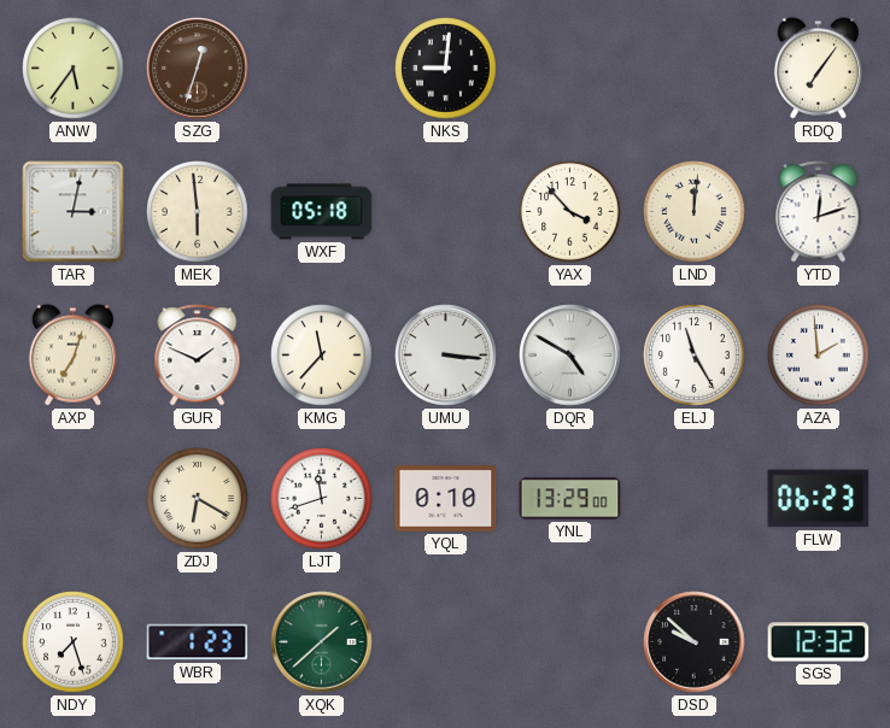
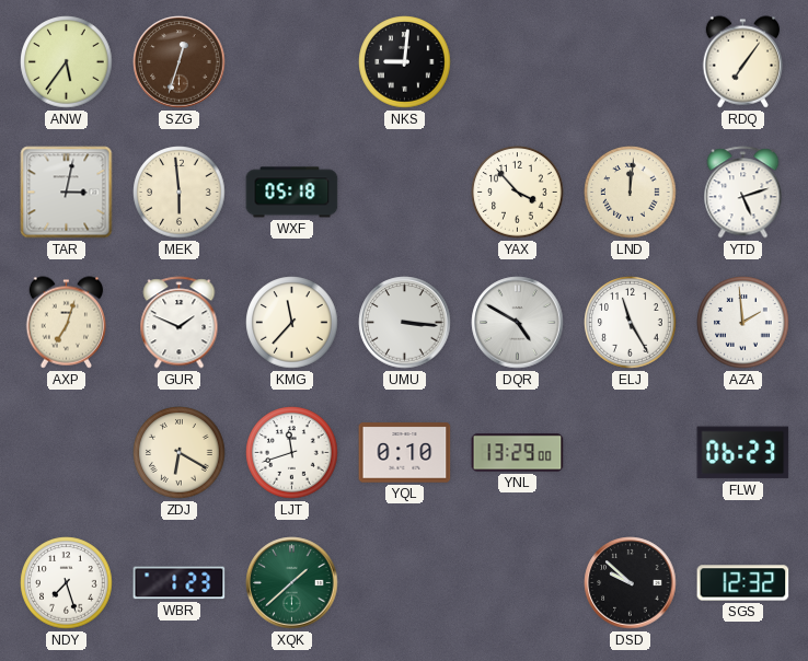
YTD: 12:12 -> 5:12 (743, 193)
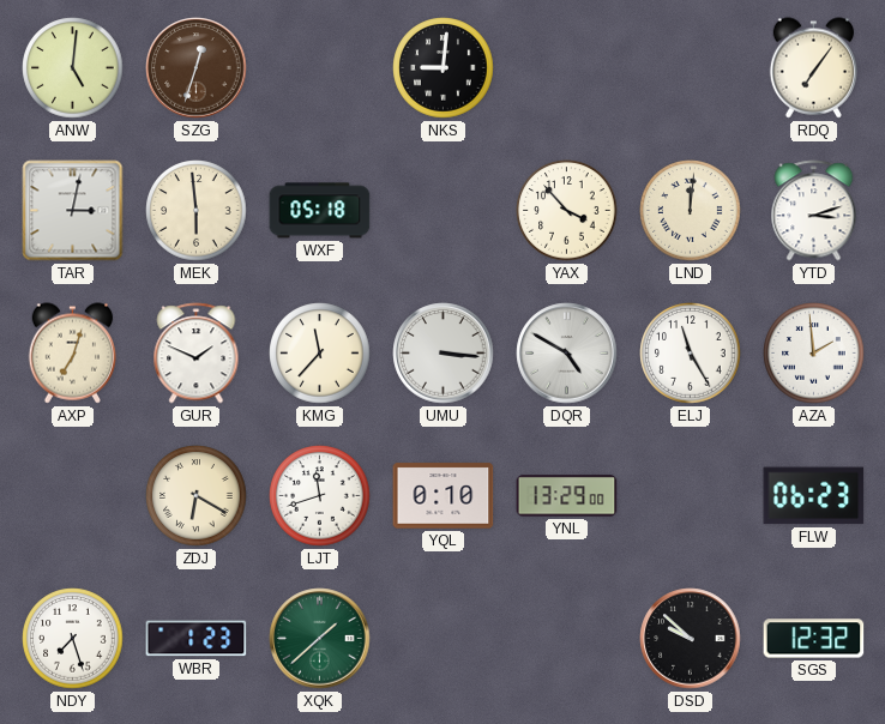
ANW: 5:36 -> 5:01 (73, 68)
YTD: 5:12 -> 3:12 (814, 211)
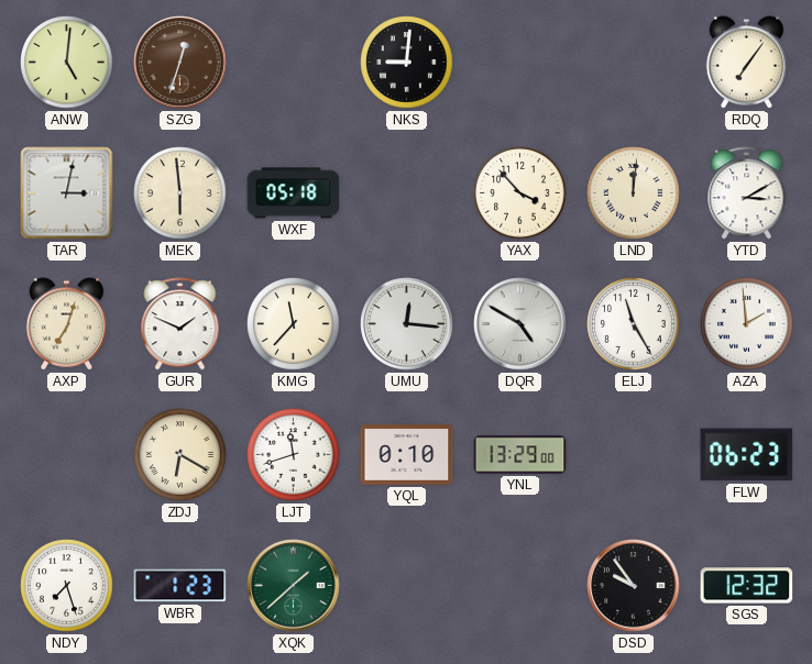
YTD: 3:12 -> 3:10 (747, 193)
UMU: 3:16 -> 12:16 (407, 324)
DSD: 9:52 -> 9:54 (634, 586)
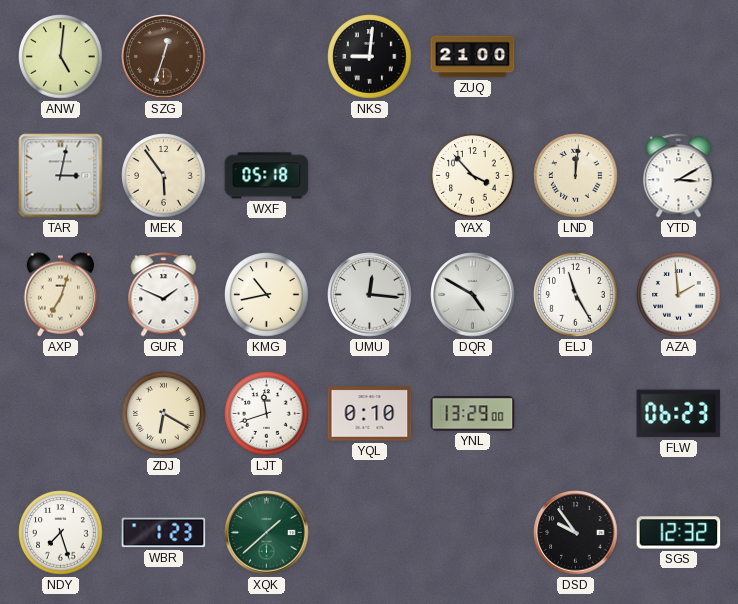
ZUQ: none -> 21:00 (473, 57)
RDQ: 7:06 -> none (747, 63)
MEK: 5:59 -> 5:54 (164, 176)
KMG: 11:37 -> 10:43 (267, 295)
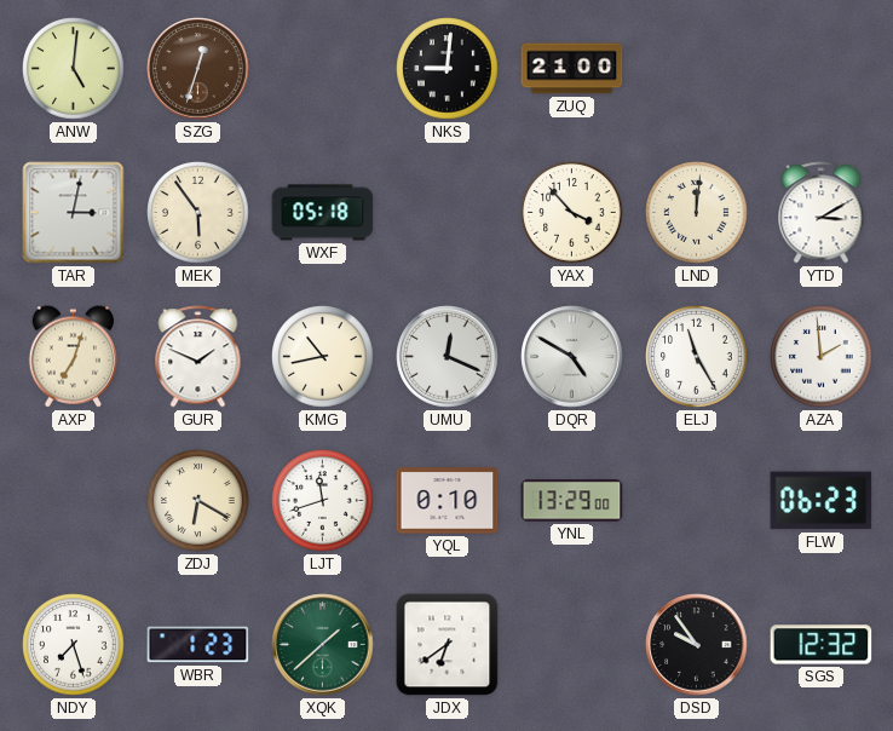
UMU: 12:16 -> 12:19 (448, 357)
JDX: none -> 6:39 (448, 645)
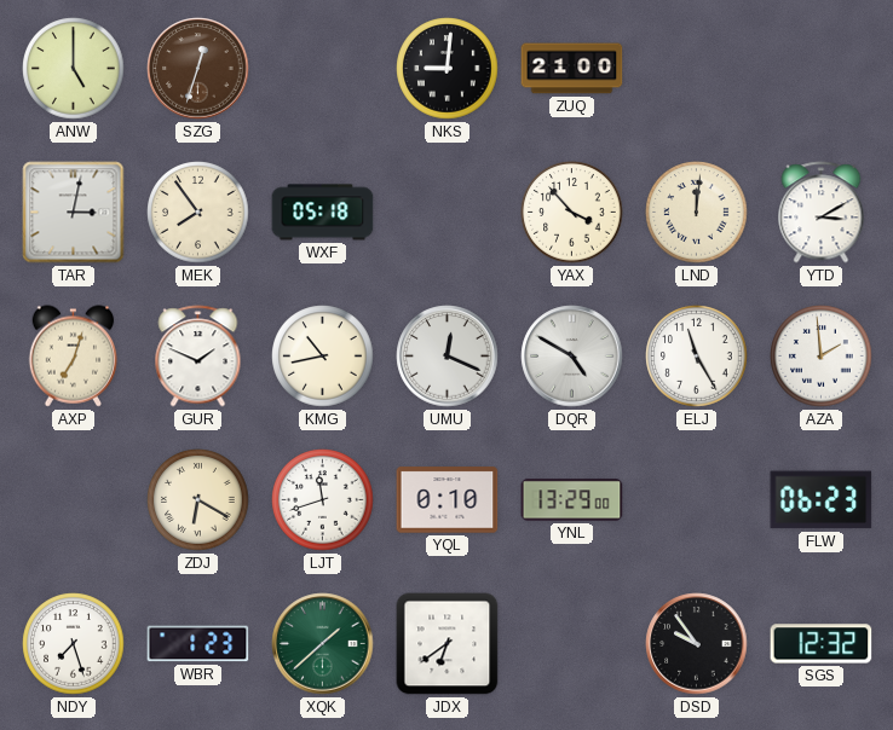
ANW: 5:01 -> 5:00 (74, 69)
MEK: 5:54 -> 7:54 (198, 213)
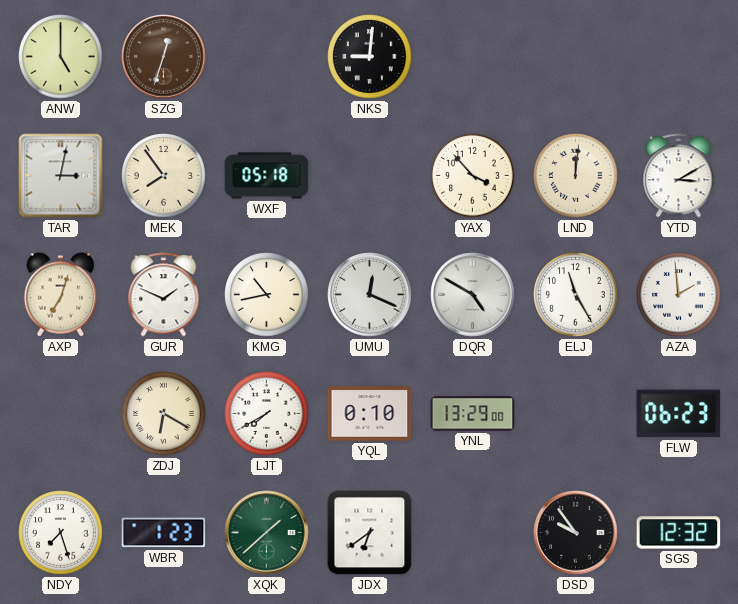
ZUQ: 21:00 -> none (572, 69)
LJT: 11:42 -> 7:40 (267, 414)
